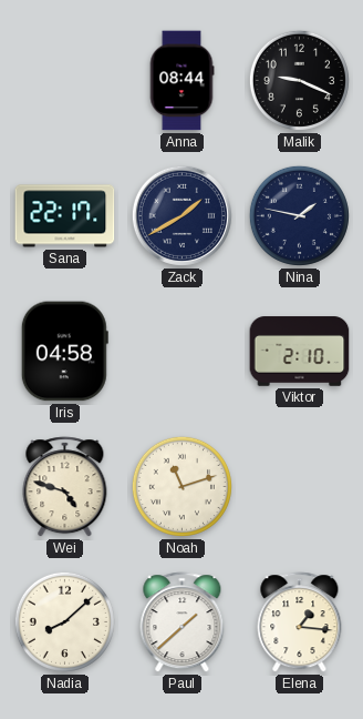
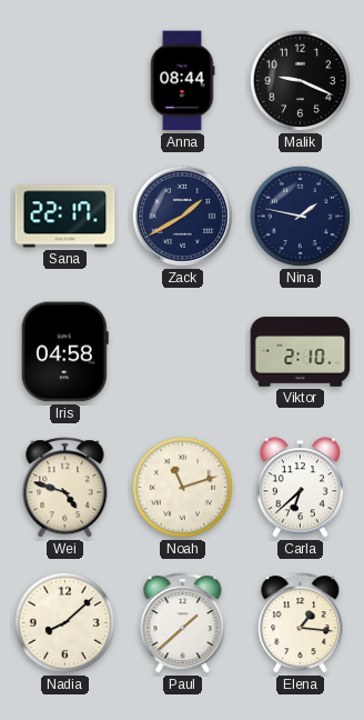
Carla: none -> 6:38 (300, 488)
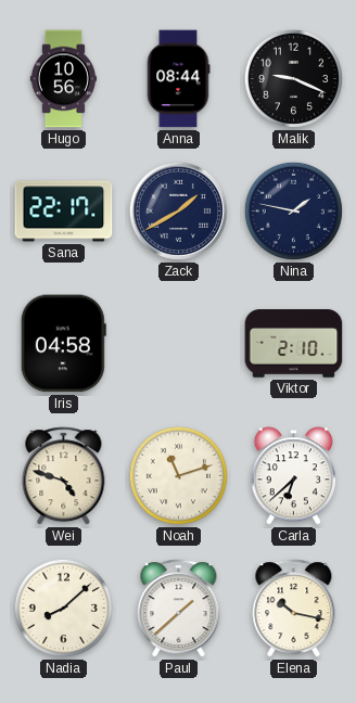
Hugo: none -> 10:56 (63, 79)
Elena: 1:16 -> 10:17 (294, 609)
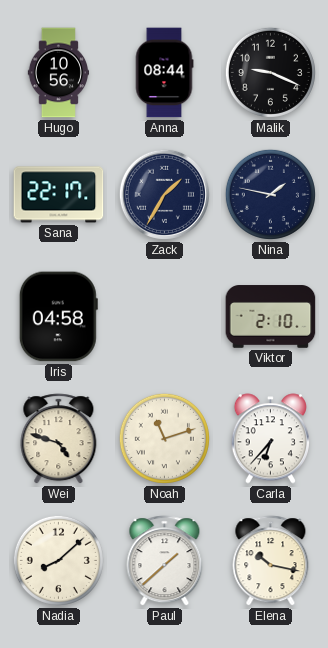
Zack: 1:40 -> 1:35 (164, 194)
Carla: 6:38 -> 6:37 (270, 439)
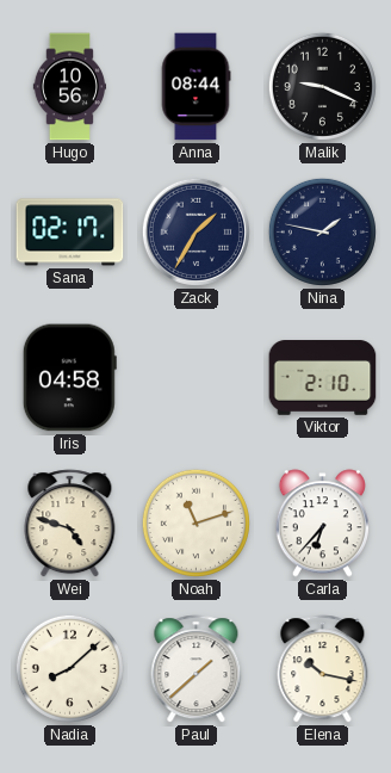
Sana: 22:17 -> 02:17 (70, 233)
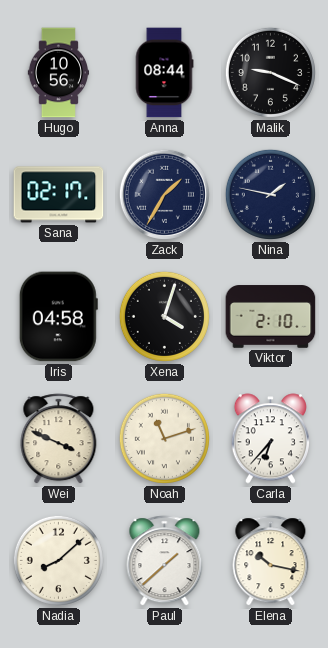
Xena: none -> 4:03 (164, 316)
Wei: 4:48 -> 3:49 (59, 439)
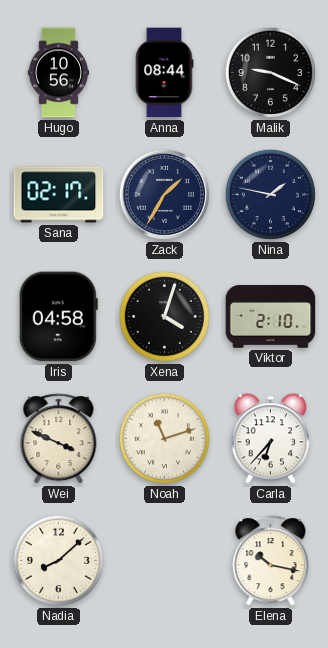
Paul: 1:38 -> none (165, 561)
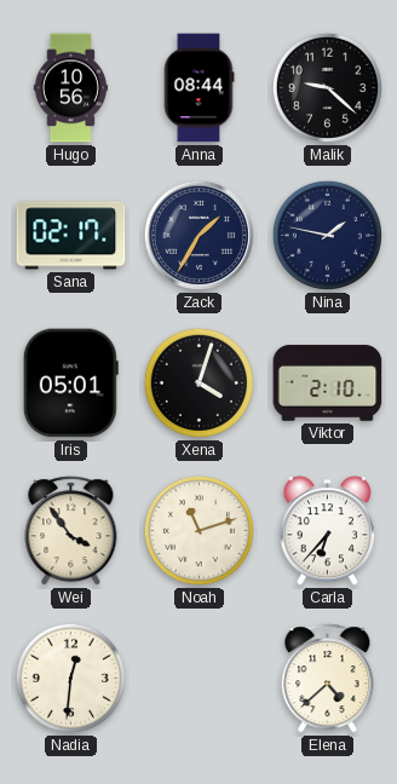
Malik: 9:19 -> 9:22 (327, 87)
Iris: 04:58 -> 05:01 (70, 384)
Wei: 3:49 -> 3:54 (71, 531)
Nadia: 8:08 -> 12:31 (70, 678)
Elena: 10:17 -> 4:38 (328, 679)
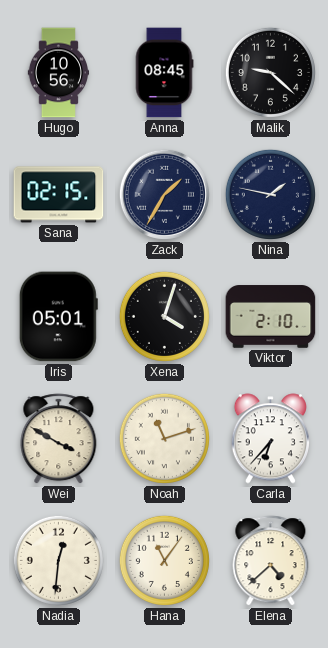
Anna: 08:44 -> 08:45 (164, 73)
Sana: 02:17 -> 02:15 (59, 195)
Wei: 3:54 -> 3:50 (59, 439)
Hana: none -> 11:06 (164, 560)
